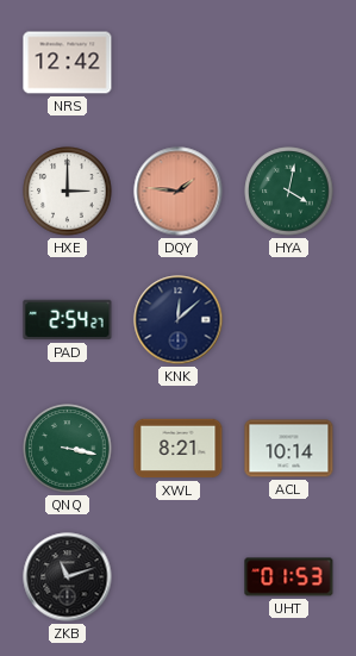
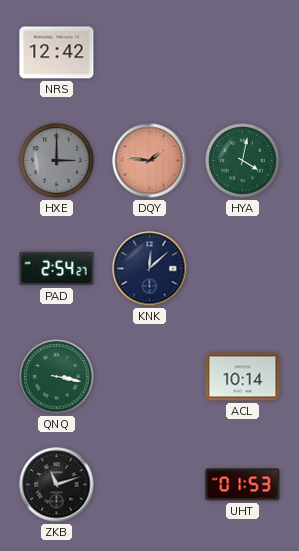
HXE dial: white -> grey (57, 161)
XWL: 8:21 -> none (179, 449)
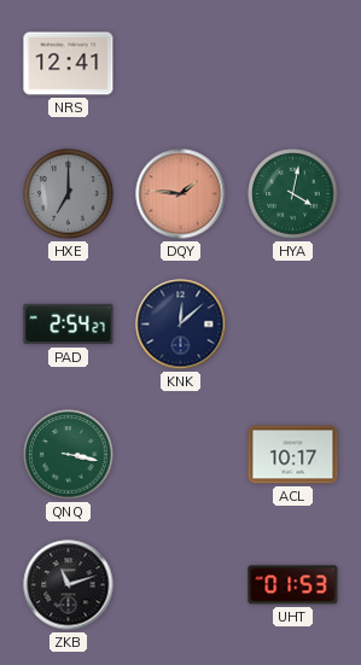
NRS: 12:42 -> 12:41 (69, 64)
HXE: 3:00 -> 7:00 (69, 194)
ACL: 10:14 -> 10:17 (293, 455)
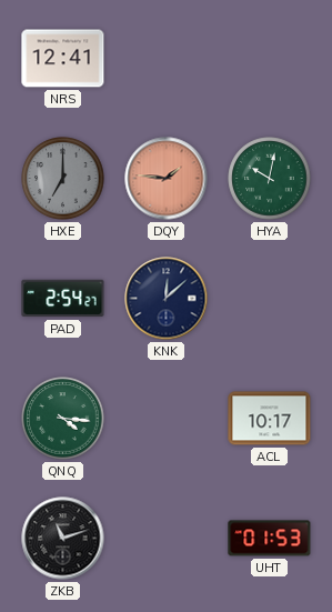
HYA: 4:02 -> 10:02 (270, 179)
QNQ: 3:17 -> 4:16 (63, 419)
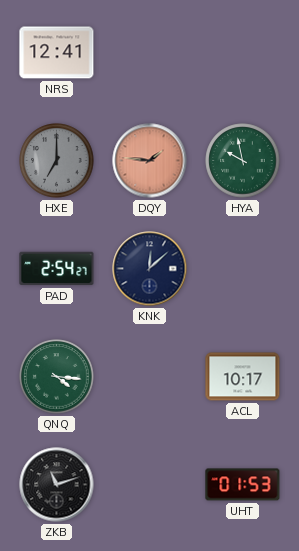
HYA: 10:02 -> 9:58 (243, 161)
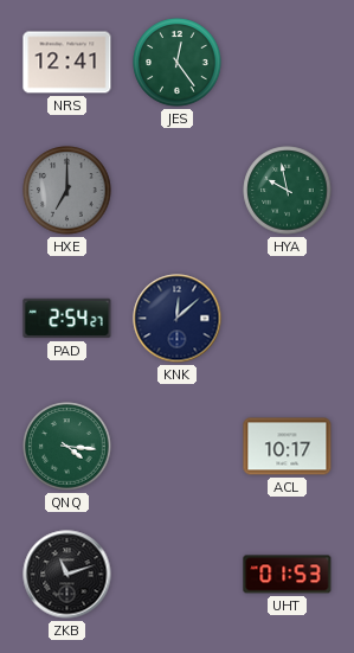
JES: none -> 12:24 (178, 63)
DQY: 1:46 -> none (150, 161)
